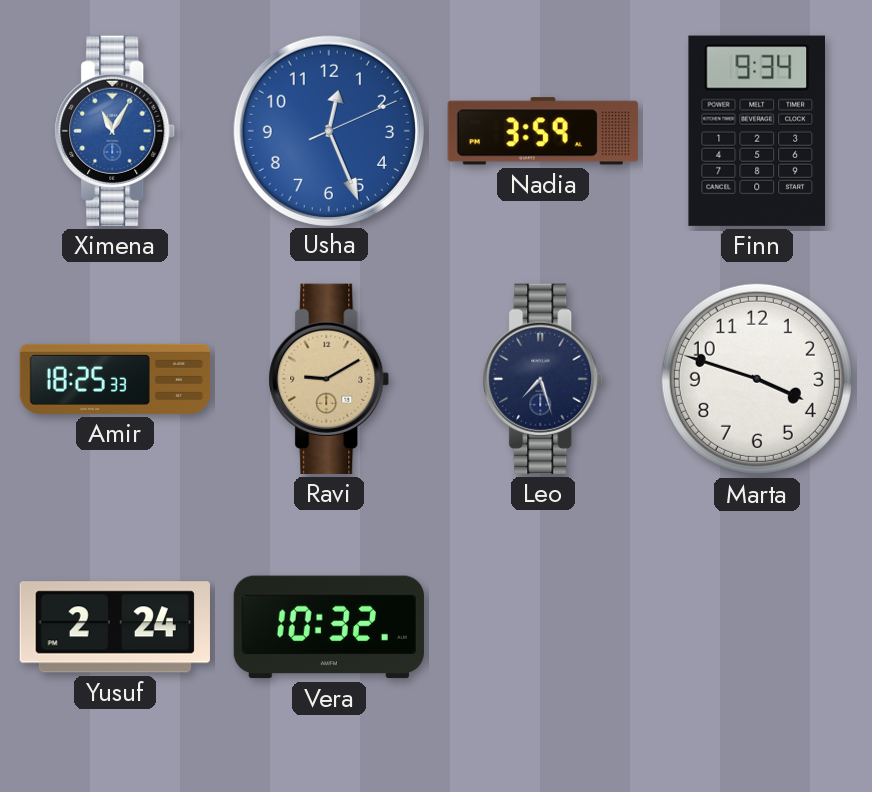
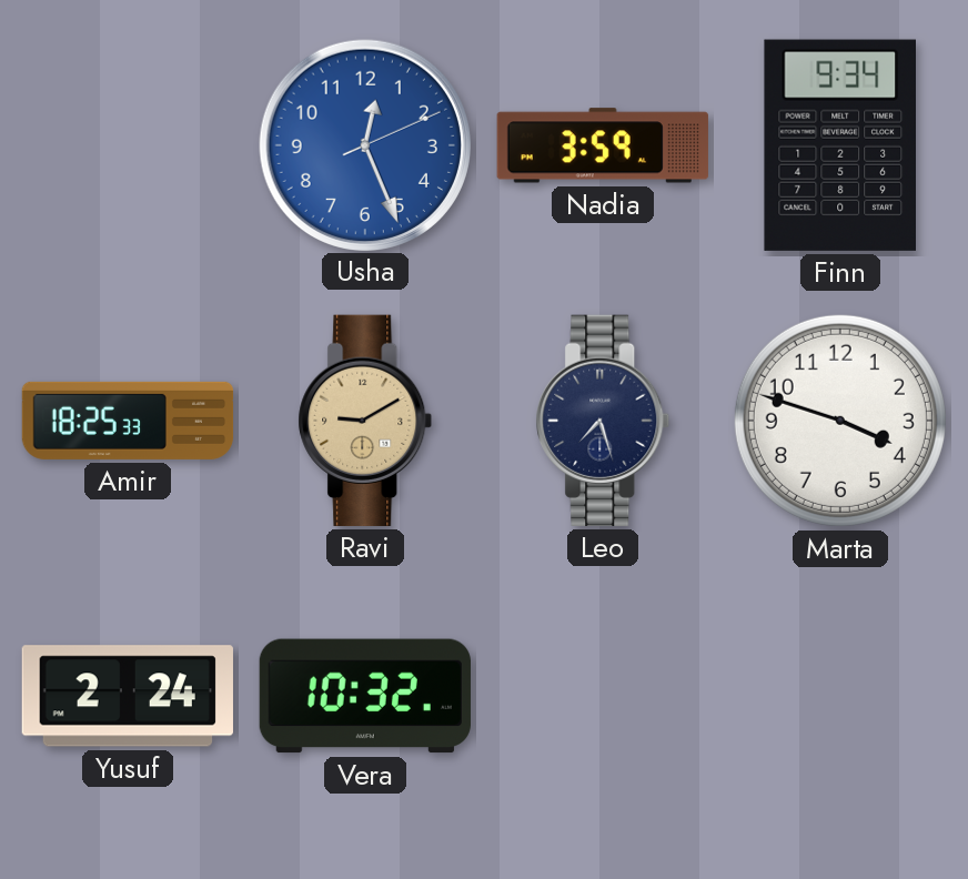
Ximena: 11:05 -> none (115, 131)
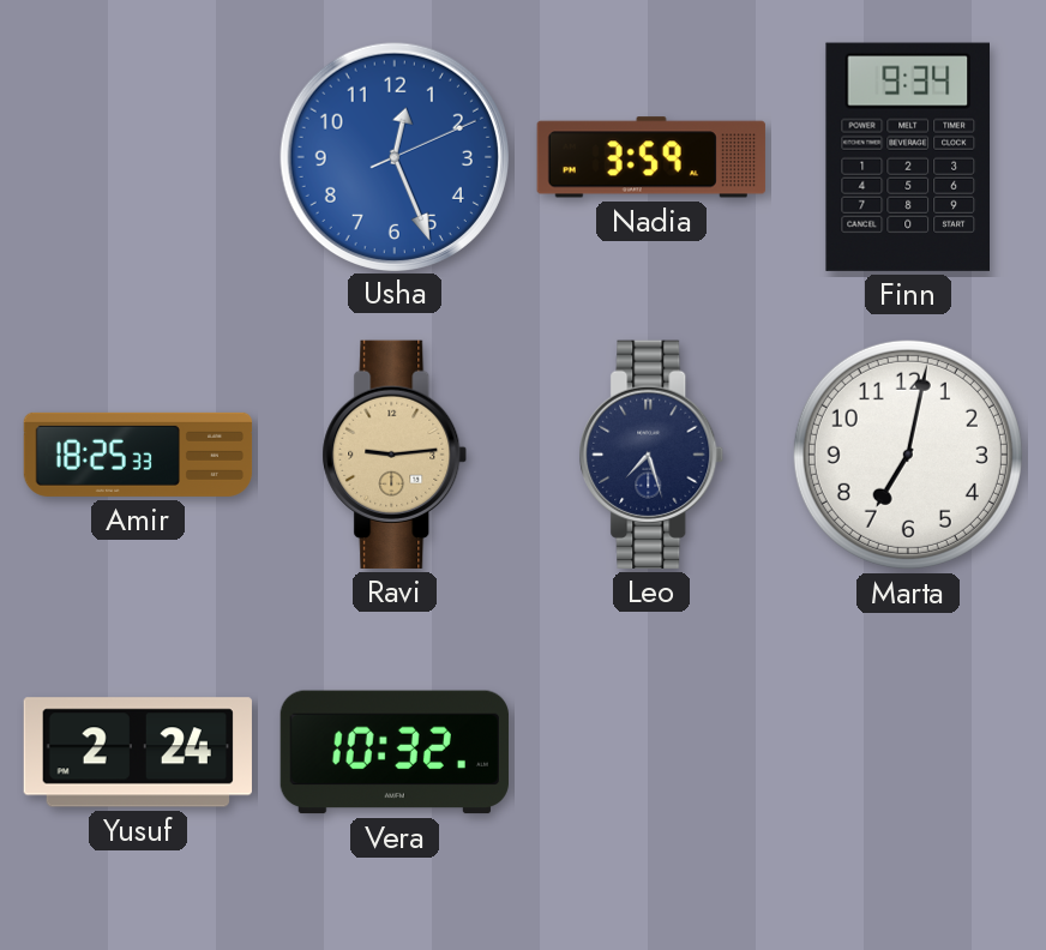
Ravi: 9:10 -> 9:14 (395, 455)
Marta: 3:48 -> 7:02 (908, 455)
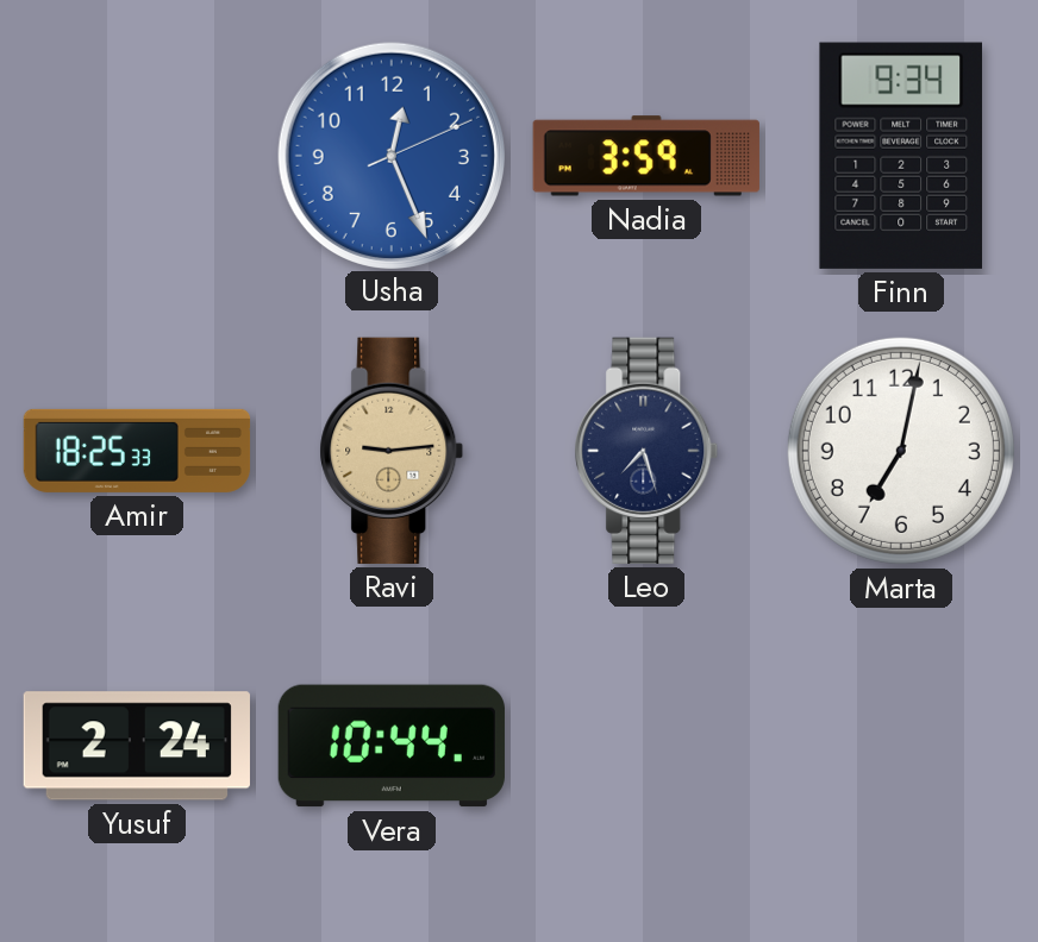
Vera: 10:32 -> 10:44 (392, 746)
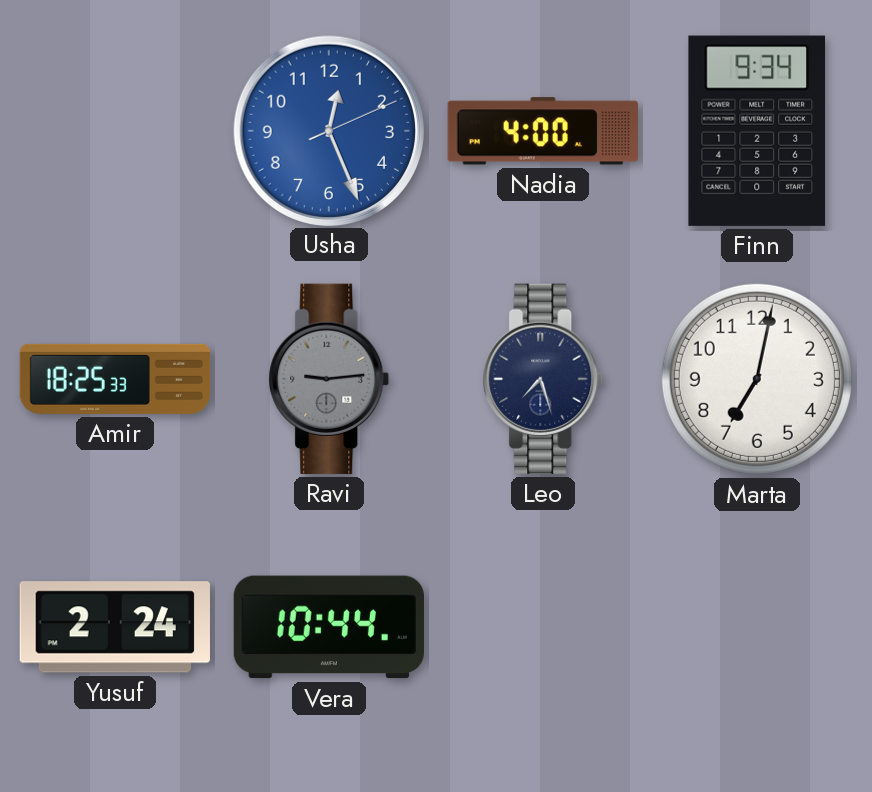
Nadia: 3:59 -> 4:00 (543, 131)
Ravi dial: champagne -> grey (329, 379)
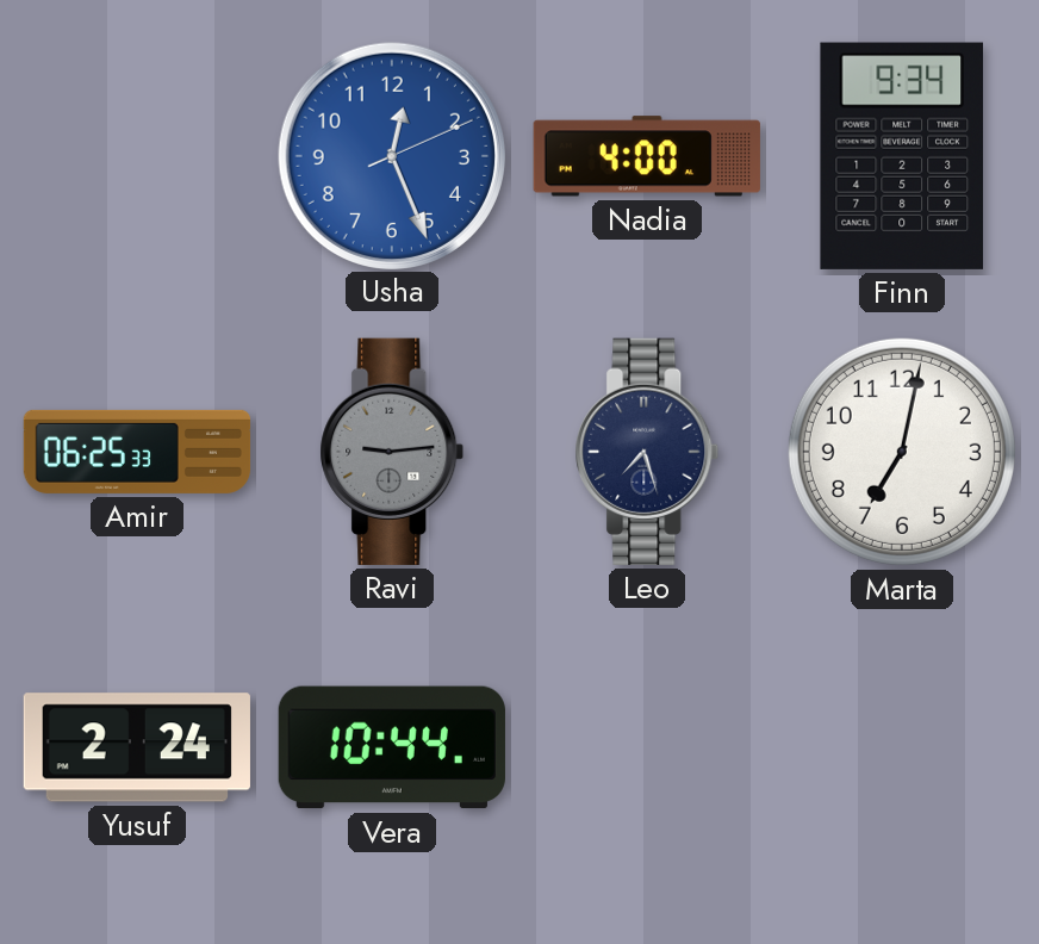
Amir: 18:25 -> 06:25 (137, 452)
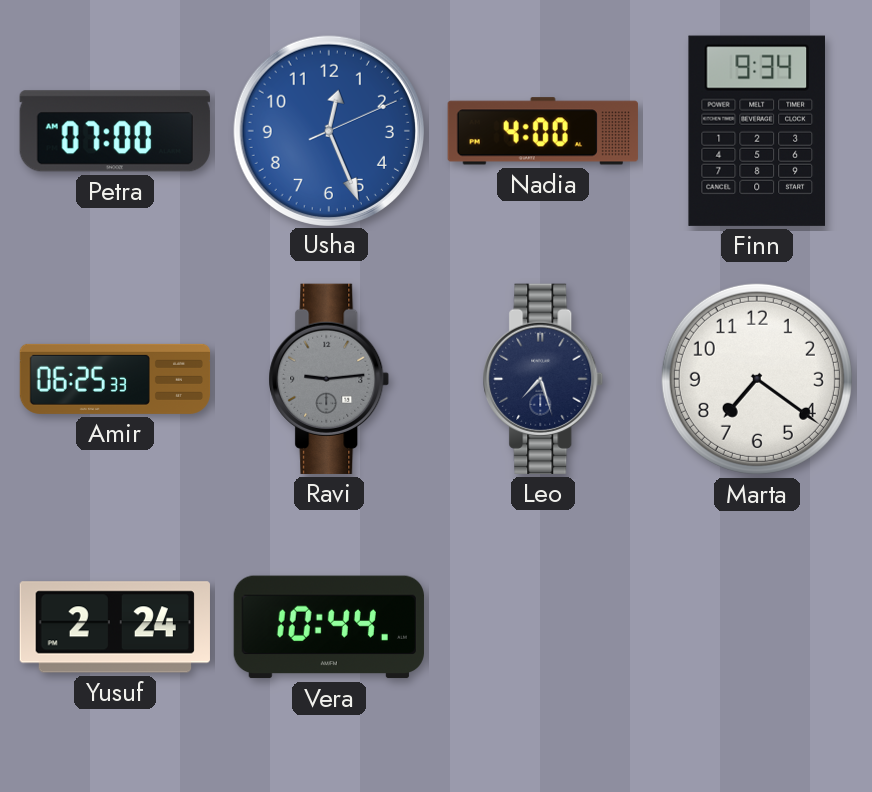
Petra: none -> 07:00 (115, 131)
Marta: 7:02 -> 7:21 (757, 379)
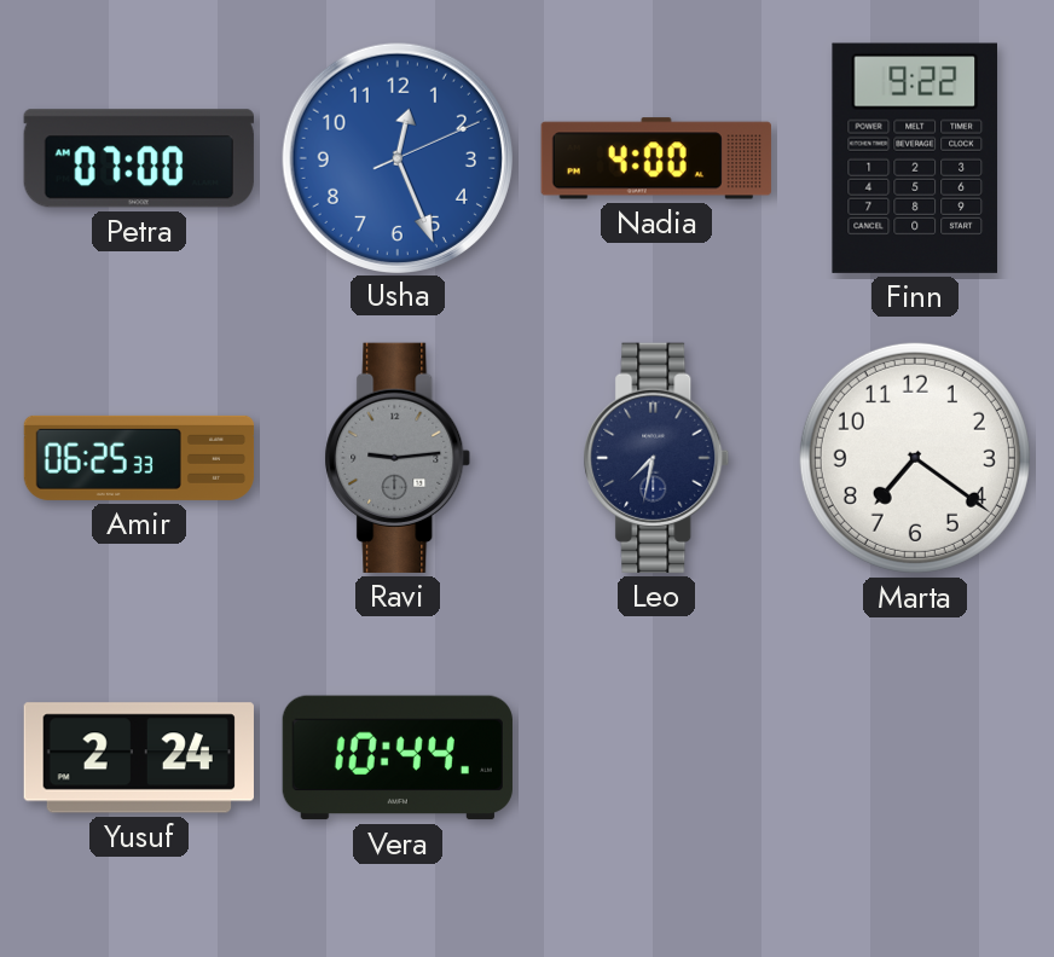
Finn: 9:34 -> 9:22 (914, 158)
Leo: 7:27 -> 7:32 (656, 458)
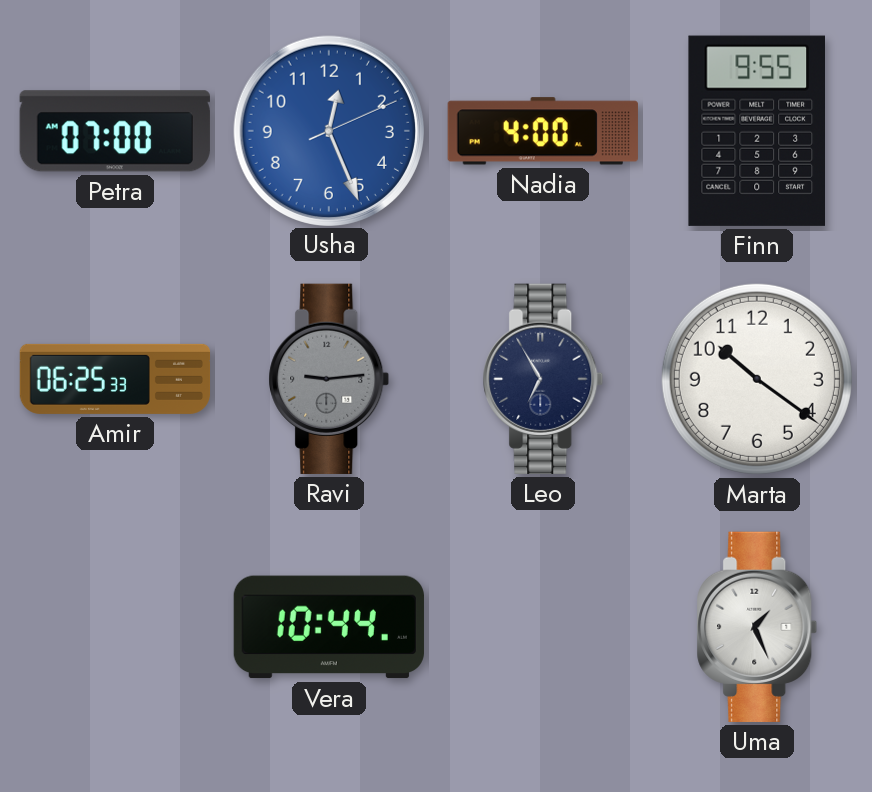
Finn: 9:22 -> 9:55 (756, 131)
Leo: 7:32 -> 6:55 (543, 379)
Marta: 7:21 -> 10:21 (757, 379)
Yusuf: 2:24 -> none (139, 758)
Uma: none -> 1:26 (757, 627)
